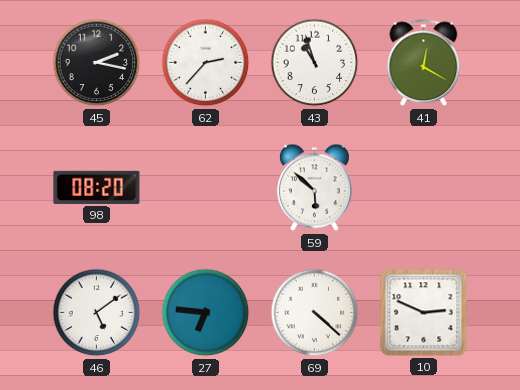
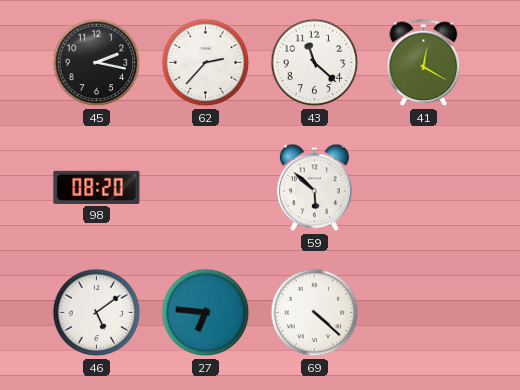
43: 10:57 -> 11:22 (315, 63)
10: 2:49 -> none (424, 313)
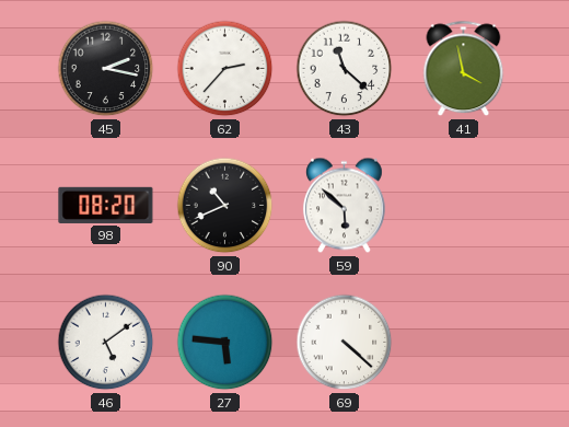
41: 12:20 -> 3:58 (464, 69)
90: none -> 10:41 (225, 206)
27: 6:46 -> 5:46 (225, 343)
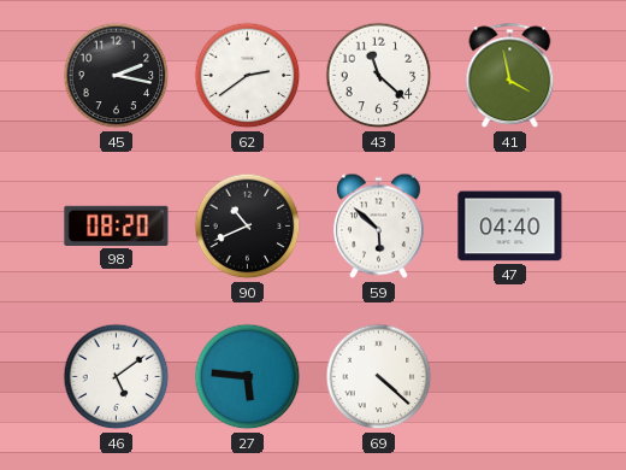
62: 2:37 -> 2:39 (248, 76)
47: none -> 04:40 (510, 227)
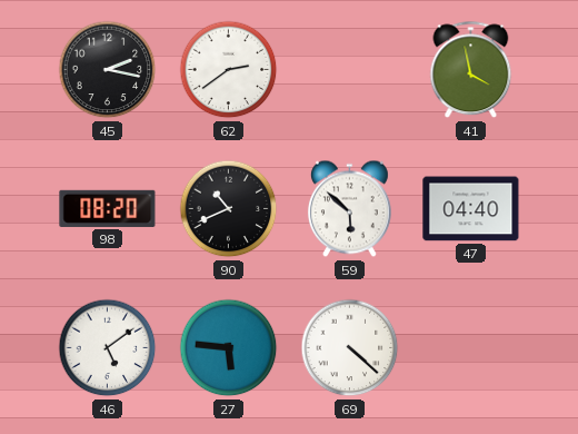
43: 11:22 -> none (379, 76)
